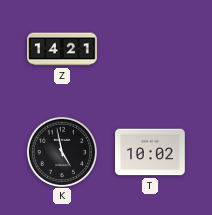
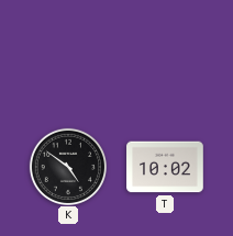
Z: 14:21 -> none (62, 49)
K: 4:58 -> 4:51 (67, 166)
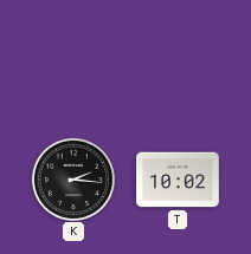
K: 4:51 -> 2:16 (72, 178)
